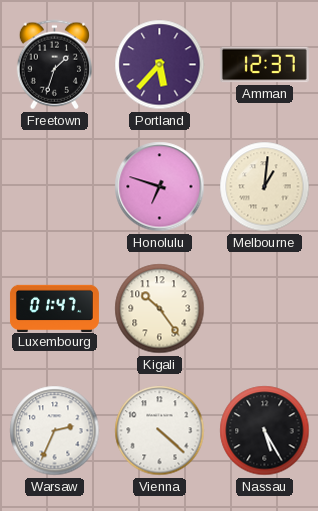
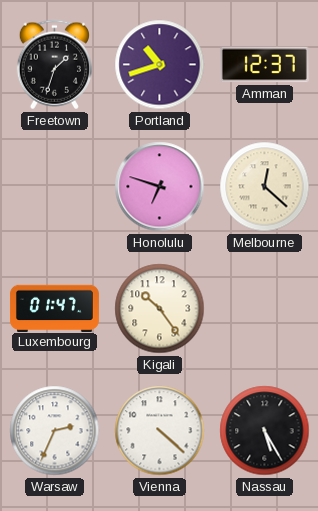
Portland: 5:37 -> 10:42 (160, 65)
Melbourne: 1:01 -> 12:22 (265, 187)
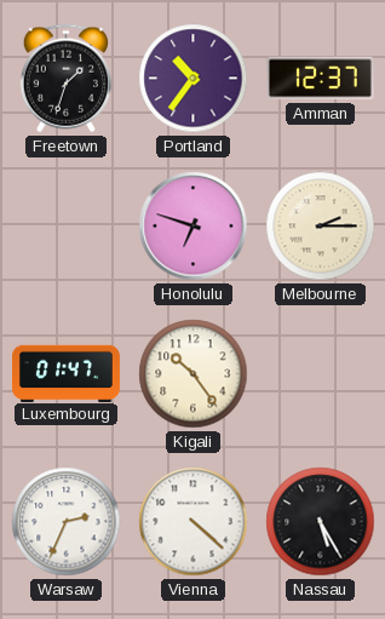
Portland: 10:42 -> 10:36 (194, 79)
Melbourne: 12:22 -> 2:15 (321, 227)
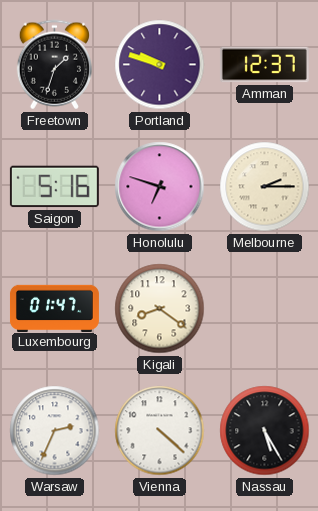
Portland: 10:36 -> 9:48 (160, 65)
Saigon: none -> 5:16 (54, 187)
Kigali: 10:24 -> 8:21 (160, 309)
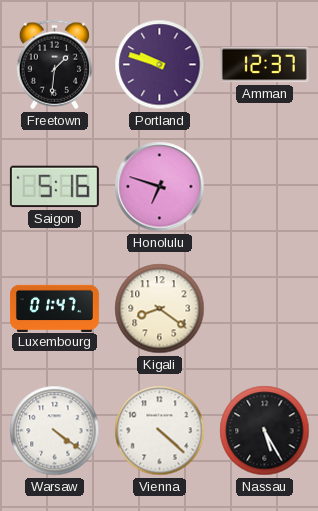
Freetown: 1:33 -> 1:31 (54, 65)
Melbourne: 2:15 -> none (265, 187)
Warsaw: 2:34 -> 4:21 (55, 431)
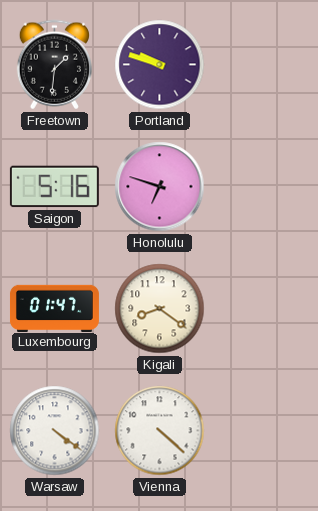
Amman: 12:37 -> none (264, 65)
Nassau: 5:25 -> none (265, 431)
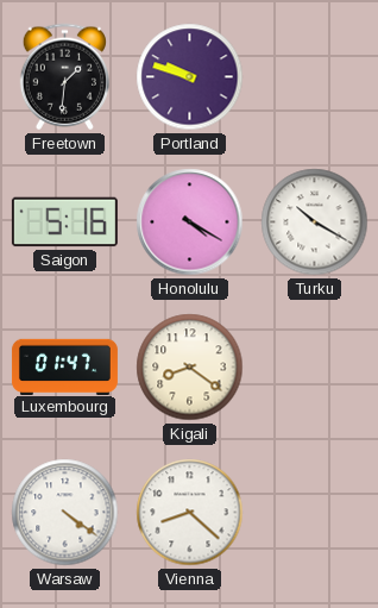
Honolulu: 6:48 -> 4:20 (190, 222)
Turku: none -> 10:20 (315, 222)
Vienna: 4:22 -> 8:22 (190, 513)
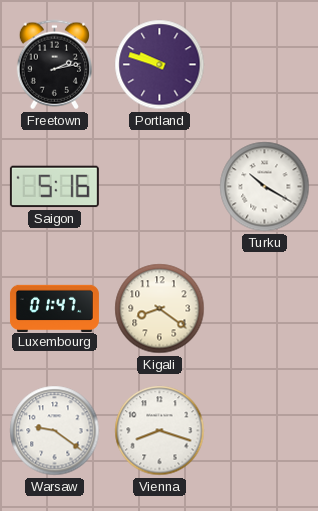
Freetown: 1:31 -> 2:13 (54, 65)
Honolulu: 4:20 -> none (190, 222)
Warsaw: 4:21 -> 9:21 (55, 431)
Vienna: 8:22 -> 8:18 (160, 431)
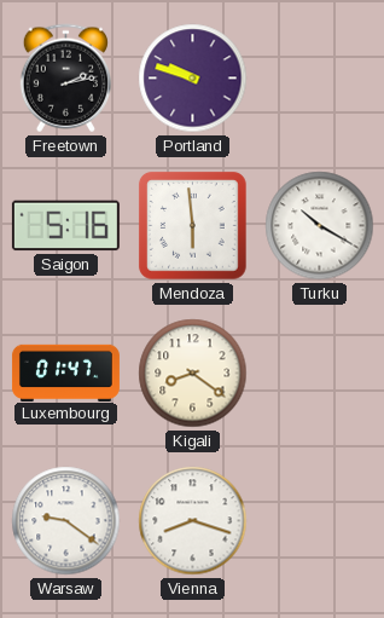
Mendoza: none -> 5:59 (193, 226)
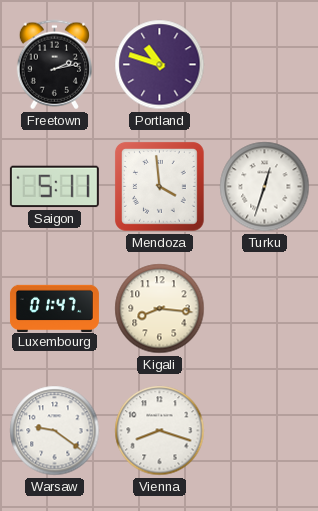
Portland: 9:48 -> 10:48 (160, 65)
Saigon: 5:16 -> 5:11 (54, 187)
Mendoza: 5:59 -> 3:59 (160, 187)
Turku: 10:20 -> 12:33 (265, 187)
Kigali: 8:21 -> 8:16 (160, 309)
